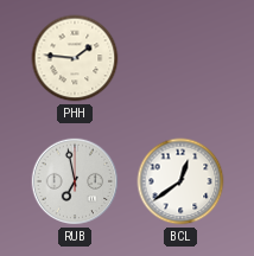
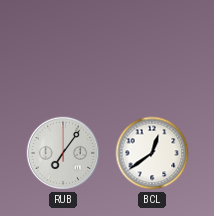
PHH: 1:46 -> none (75, 58)
RUB: 6:58 -> 7:06 (63, 153)
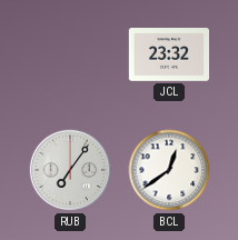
JCL: none -> 23:32 (168, 56)
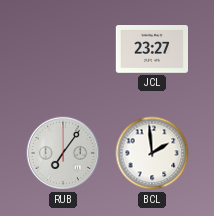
JCL: 23:32 -> 23:27 (151, 50)
BCL: 12:39 -> 1:59 (152, 153)
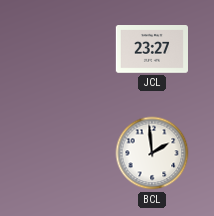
RUB: 7:06 -> none (63, 153)
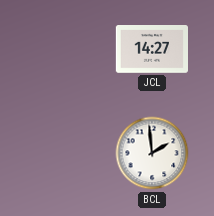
JCL: 23:27 -> 14:27 (151, 50)
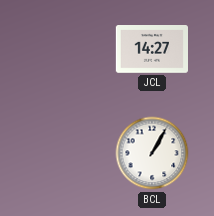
BCL: 1:59 -> 1:05 (152, 153)
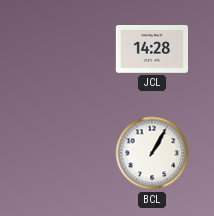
JCL: 14:27 -> 14:28 (151, 50)
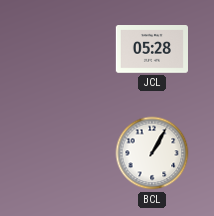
JCL: 14:28 -> 05:28 (151, 50)
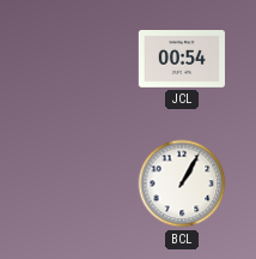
JCL: 05:28 -> 00:54 (181, 60)
